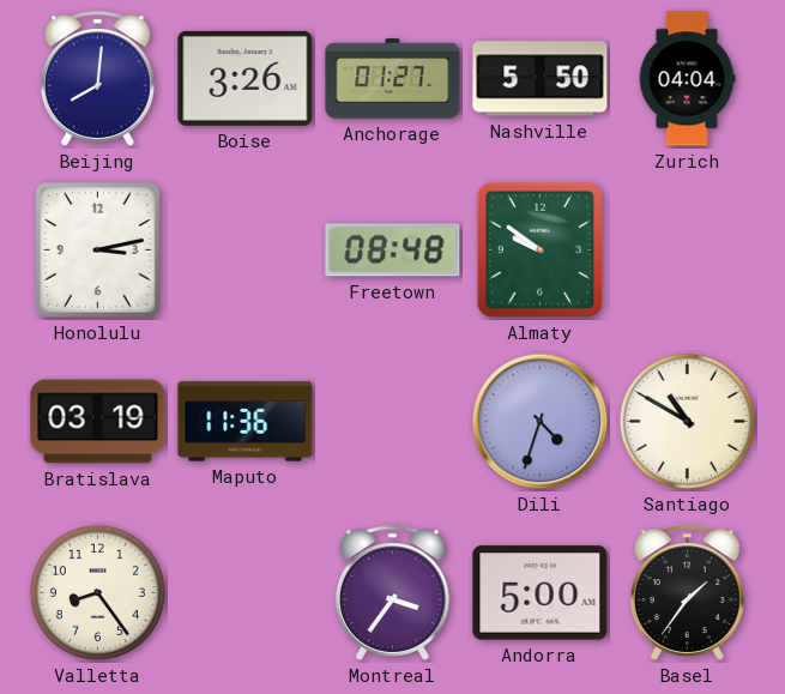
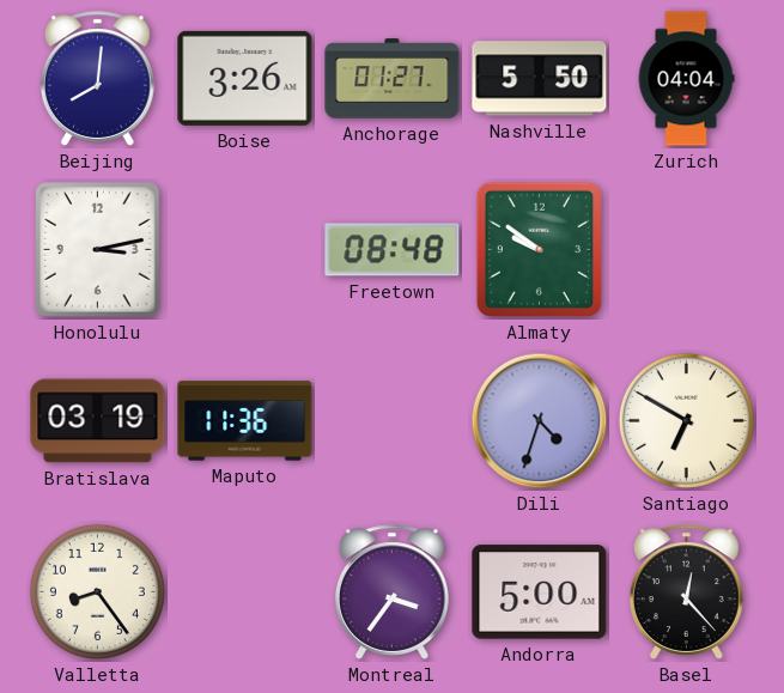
Santiago: 10:50 -> 6:50 (686, 420)
Basel: 1:36 -> 12:23 (686, 592)
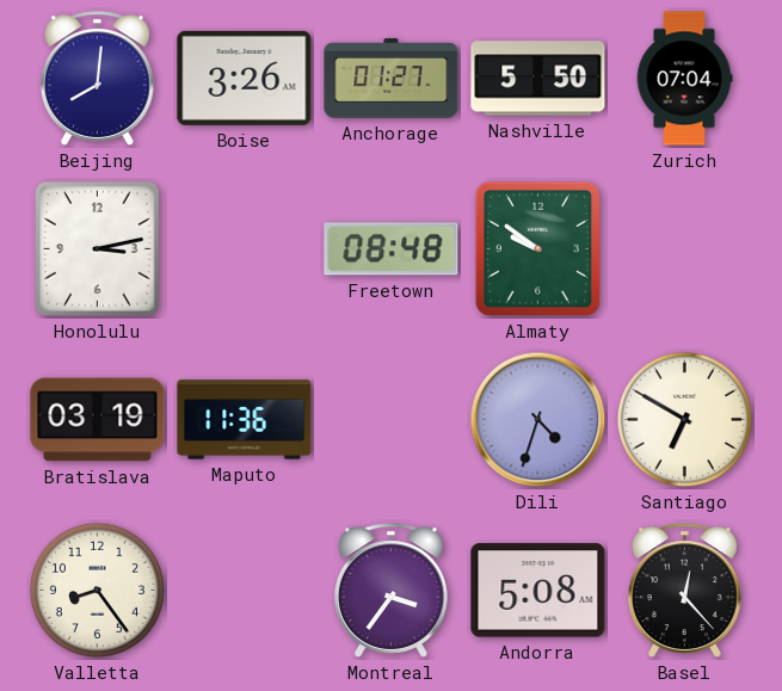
Zurich: 04:04 -> 07:04 (684, 79)
Andorra: 5:00 -> 5:08 (538, 591)
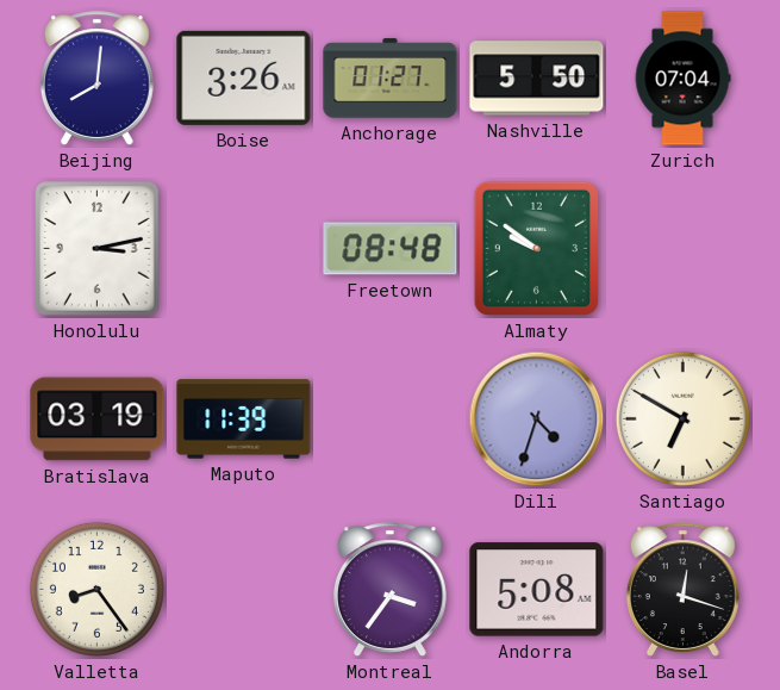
Maputo: 11:36 -> 11:39 (244, 419)
Basel: 12:23 -> 12:18 (682, 590)
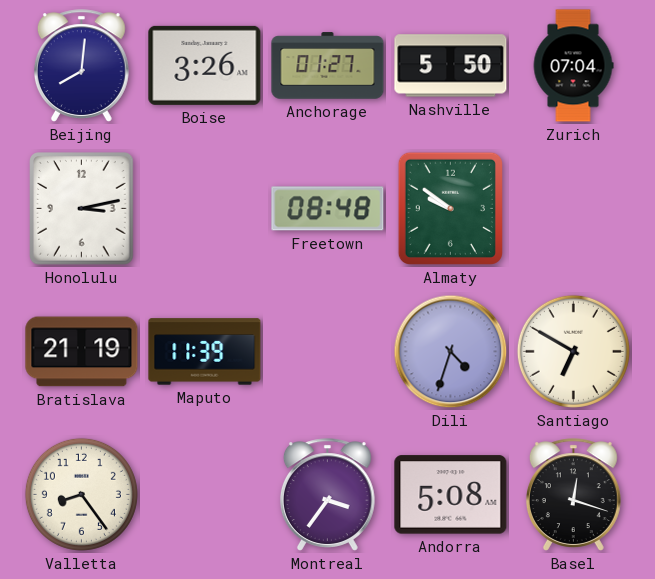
Bratislava: 03:19 -> 21:19 (82, 352)
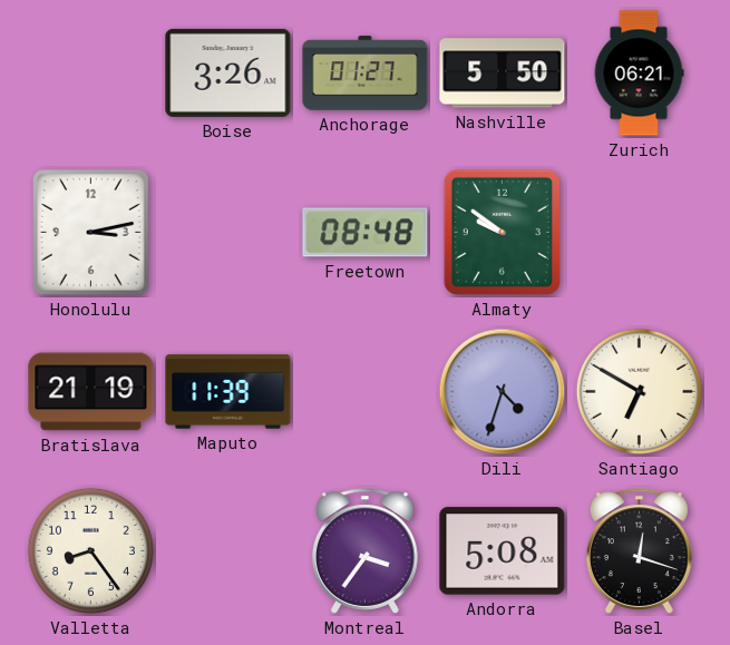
Beijing: 8:01 -> none (81, 66)
Zurich: 07:04 -> 06:21 (639, 74)
